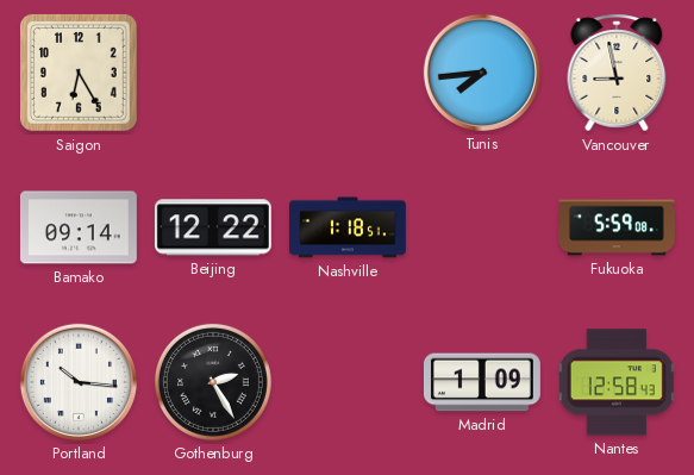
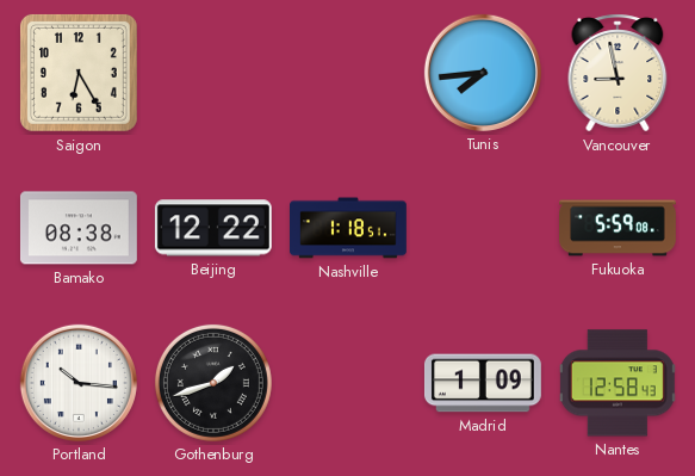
Bamako: 09:14 -> 08:38 (79, 228)
Gothenburg: 2:25 -> 1:42 (213, 383)
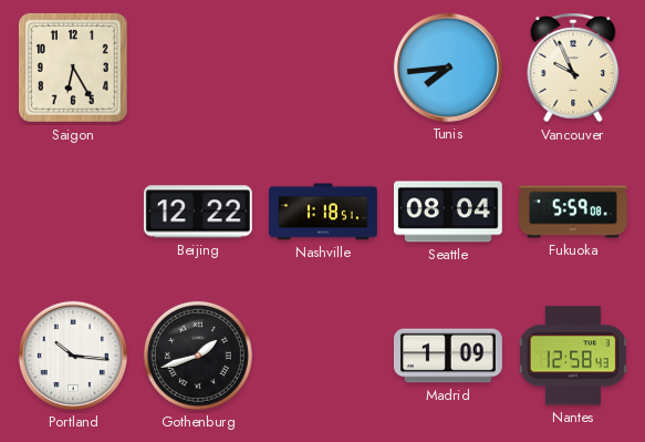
Vancouver: 8:58 -> 9:56 (573, 68)
Bamako: 08:38 -> none (79, 228)
Seattle: none -> 08:04 (448, 212)
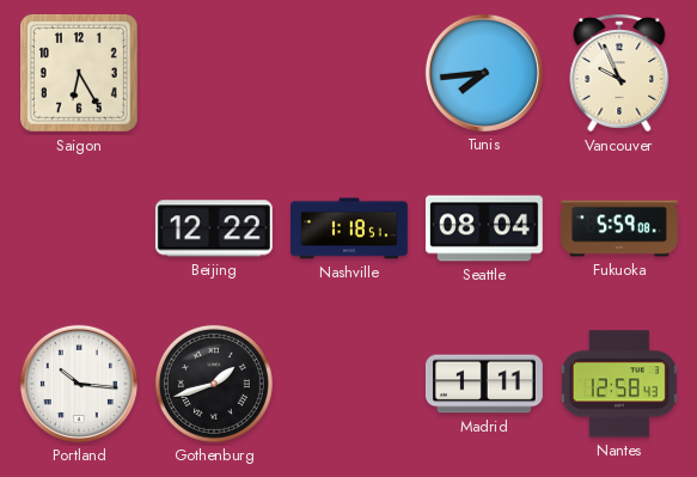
Madrid: 1:09 -> 1:11 (484, 384)
